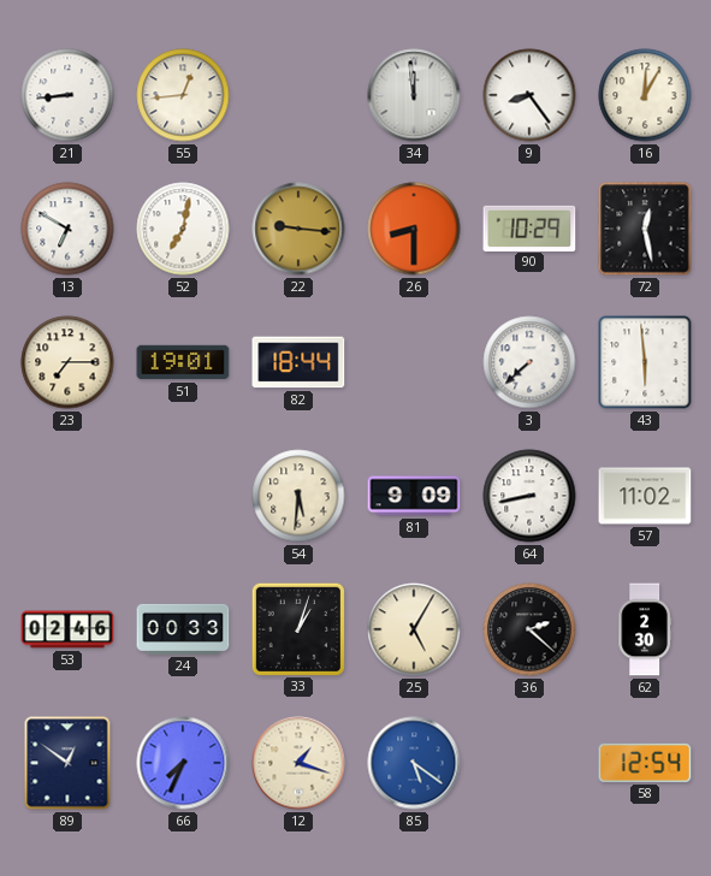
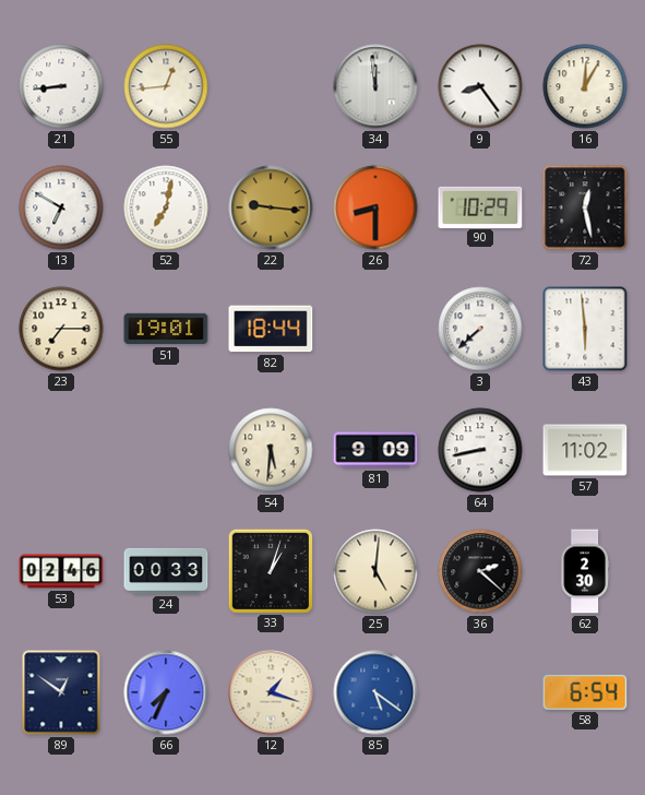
25: 5:05 -> 5:01 (375, 571)
58: 12:54 -> 6:54 (585, 692)
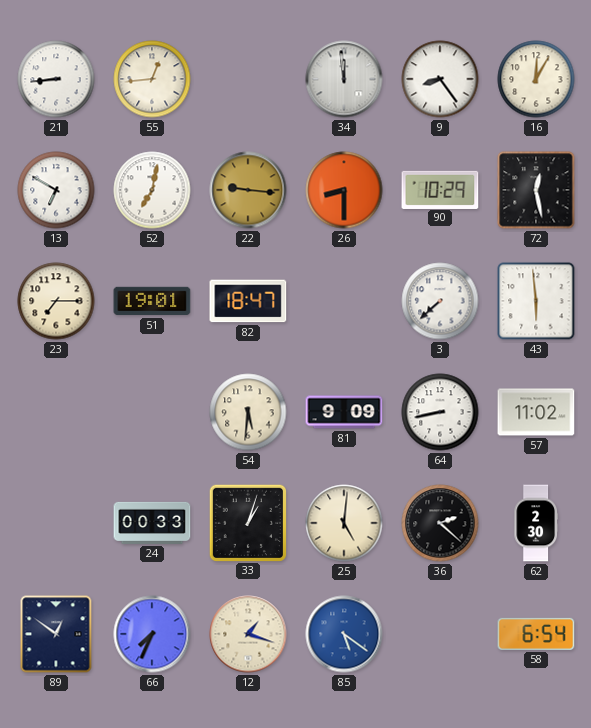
82: 18:44 -> 18:47 (248, 301)
53: 02:46 -> none (61, 571)
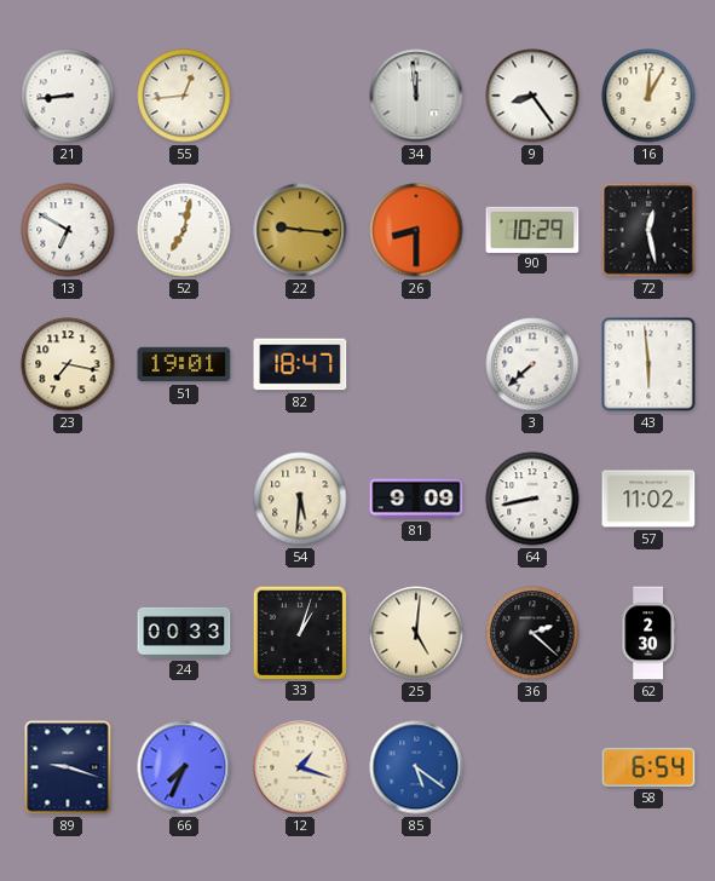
23: 7:15 -> 7:17 (68, 364)
89: 12:51 -> 9:18 (68, 767)
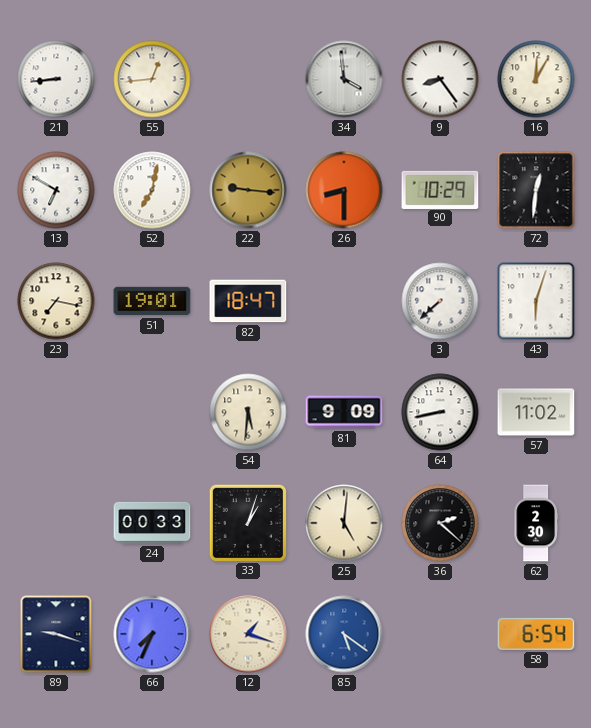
34: 11:59 -> 3:59 (344, 79)
72: 12:28 -> 12:31 (536, 190)
43: 5:59 -> 6:03 (536, 301)
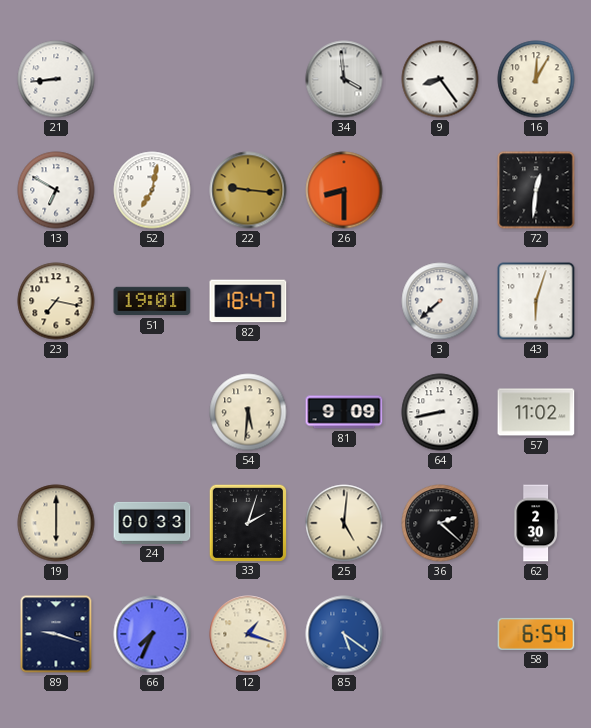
55: 12:44 -> none (152, 79)
90: 10:29 -> none (440, 189)
19: none -> 6:00 (56, 523)
33: 1:03 -> 2:03 (247, 522)
